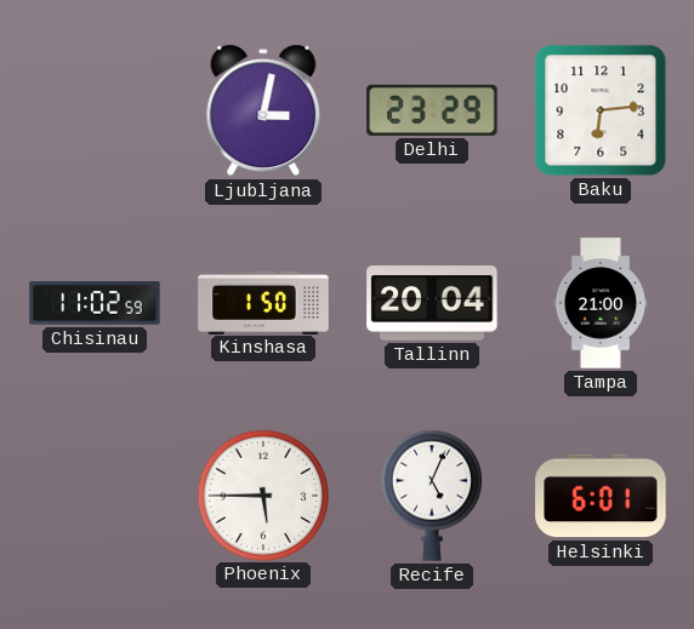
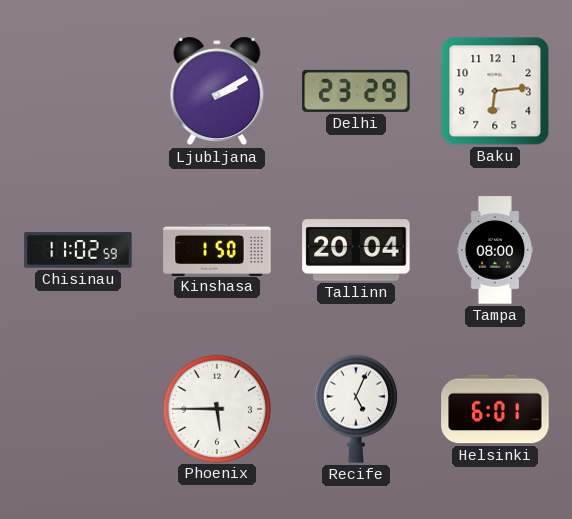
Ljubljana: 3:02 -> 2:10 (217, 91)
Tampa: 21:00 -> 08:00 (495, 250)
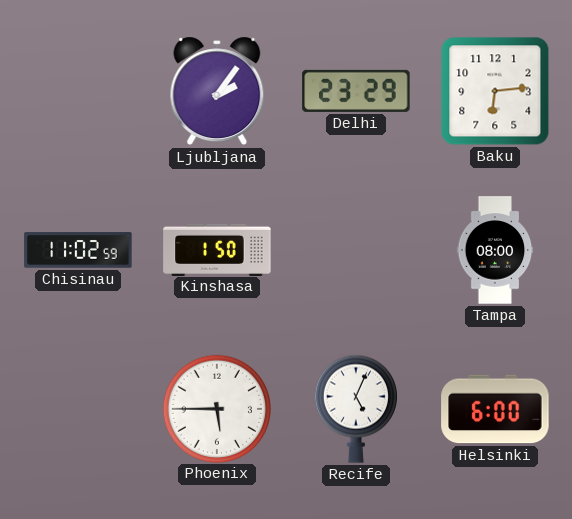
Ljubljana: 2:10 -> 2:06 (217, 91)
Tallinn: 20:04 -> none (356, 250)
Helsinki: 6:01 -> 6:00 (495, 409)
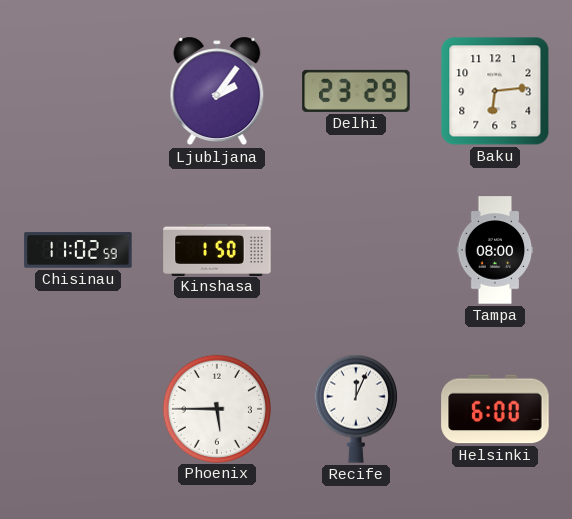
Recife: 5:04 -> 12:04 (356, 409)
